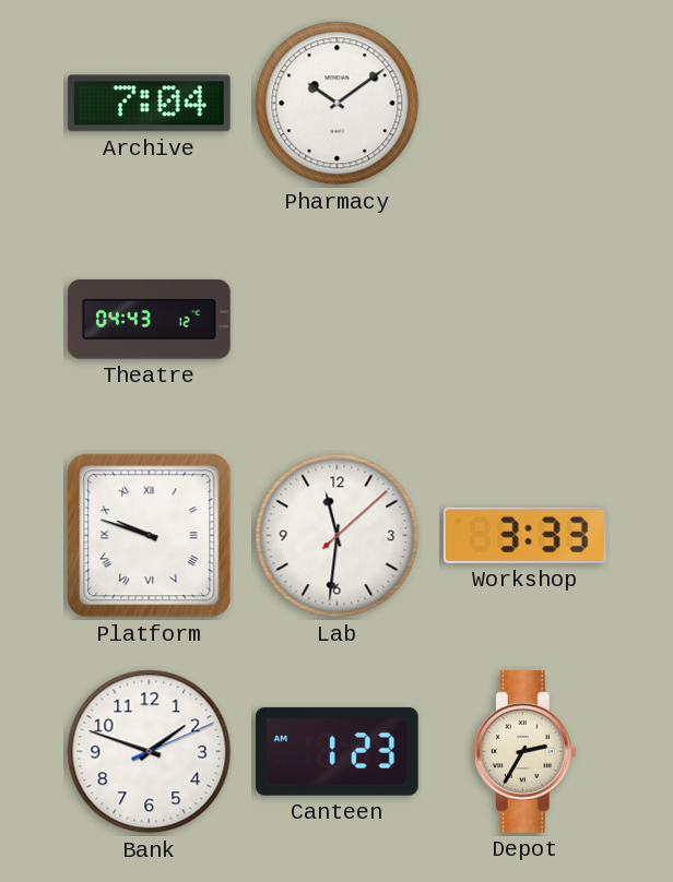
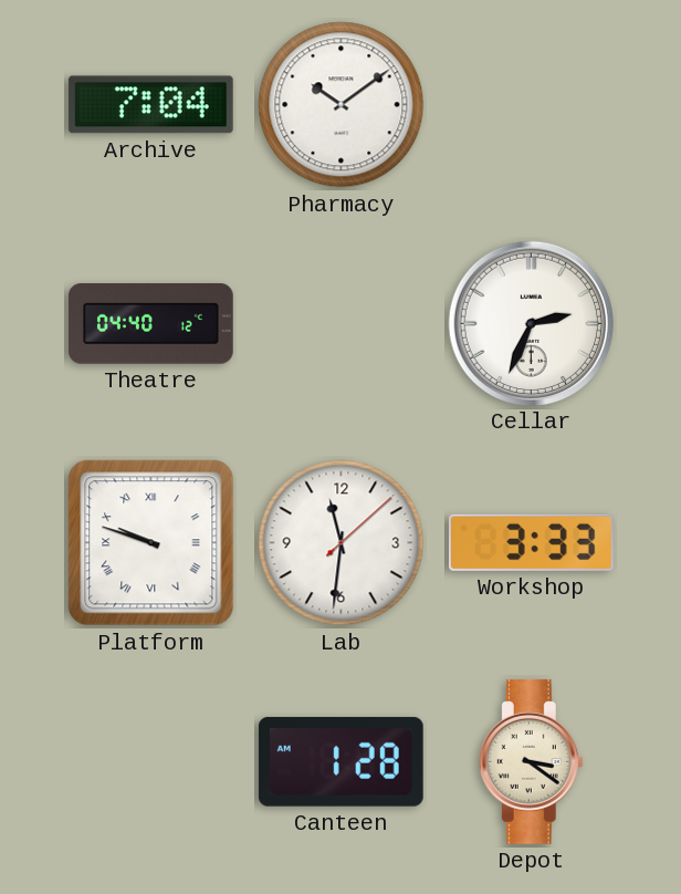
Theatre: 04:43 -> 04:40 (150, 324)
Cellar: none -> 2:34 (531, 323)
Bank: 1:48 -> none (150, 752)
Canteen: 1:23 -> 1:28 (340, 761)
Depot: 2:35 -> 3:21 (531, 761)
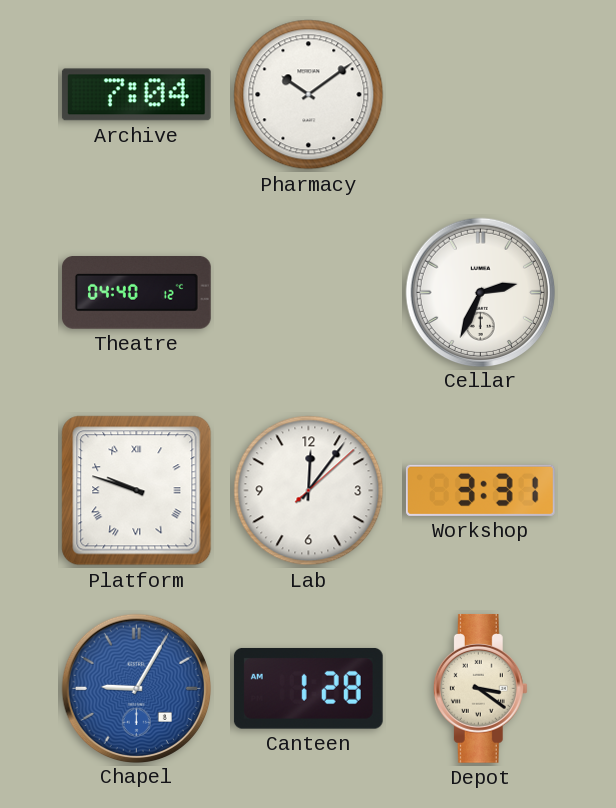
Lab: 11:31 -> 12:06 (309, 491)
Workshop: 3:33 -> 3:31 (480, 490)
Chapel: none -> 9:05 (136, 688)
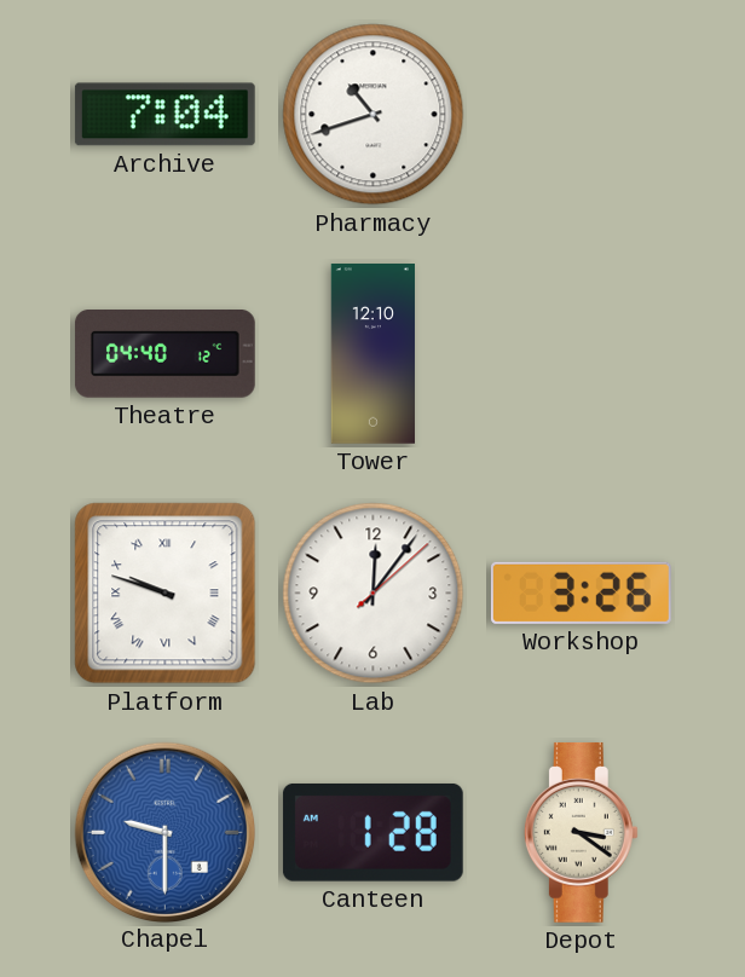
Pharmacy: 10:09 -> 10:42 (374, 115)
Tower: none -> 12:10 (372, 354)
Cellar: 2:34 -> none (480, 292)
Workshop: 3:31 -> 3:26 (581, 592)
Chapel: 9:05 -> 9:30 (164, 832)
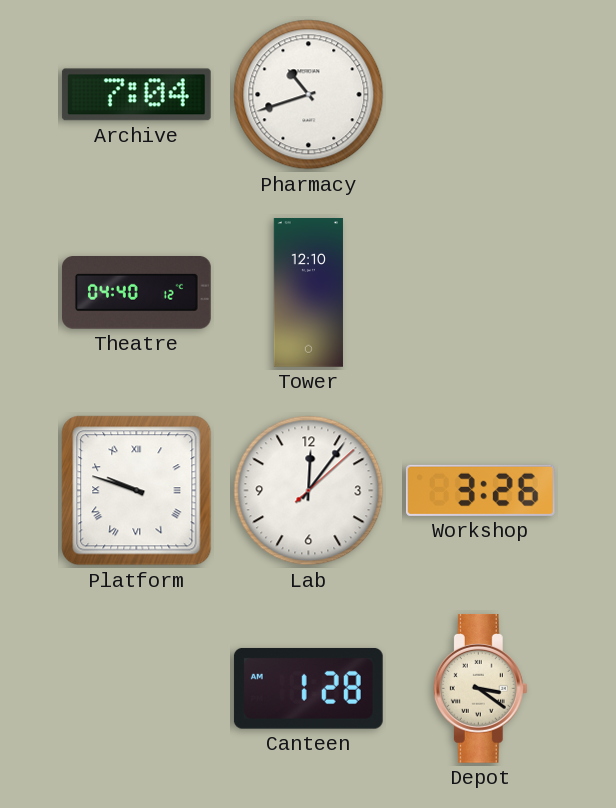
Chapel: 9:30 -> none (164, 832)
